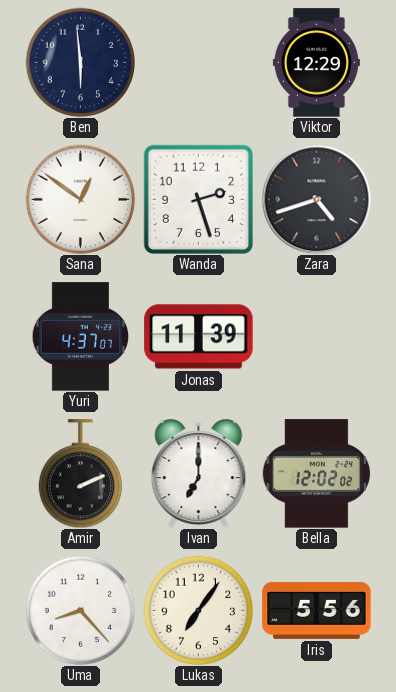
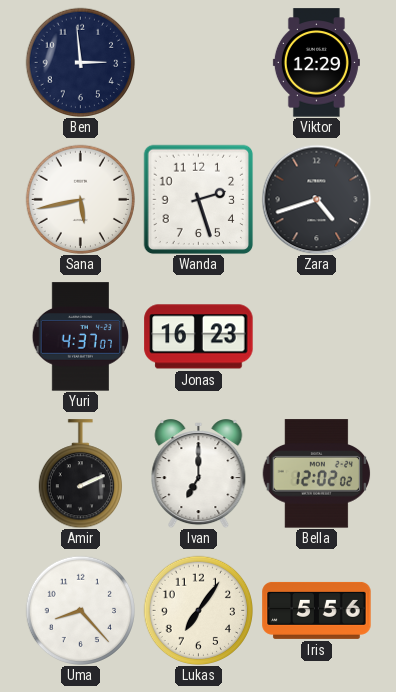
Ben: 5:59 -> 2:59 (80, 62)
Sana: 12:51 -> 5:43 (80, 199)
Jonas: 11:39 -> 16:23 (199, 337)
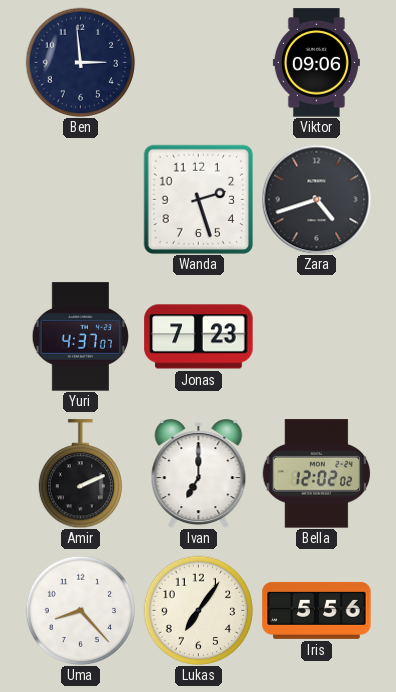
Viktor: 12:29 -> 09:06 (316, 63)
Sana: 5:43 -> none (80, 199)
Jonas: 16:23 -> 7:23 (199, 337)
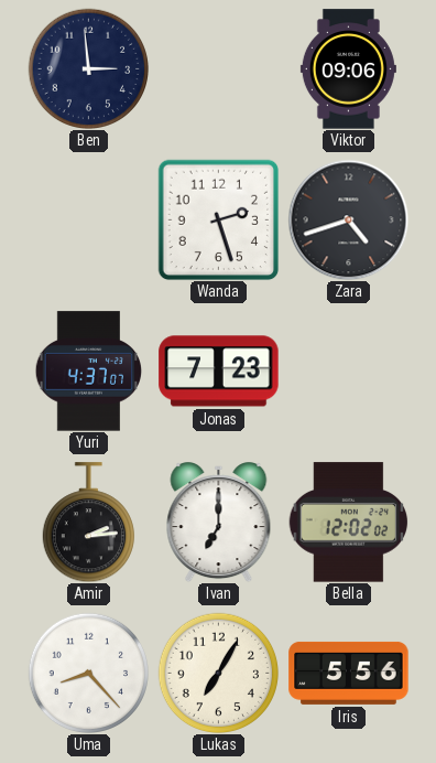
Amir: 2:11 -> 2:14 (88, 523)
Lukas: 7:06 -> 7:05 (218, 673)
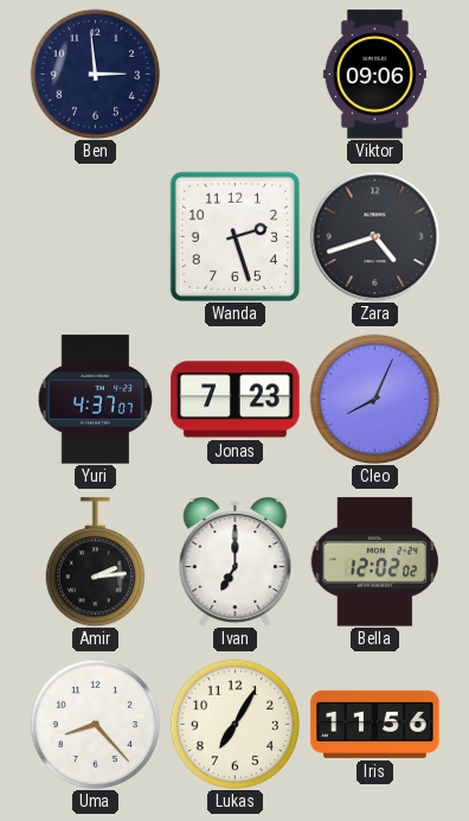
Cleo: none -> 8:04 (374, 399)
Iris: 5:56 -> 11:56 (375, 724)
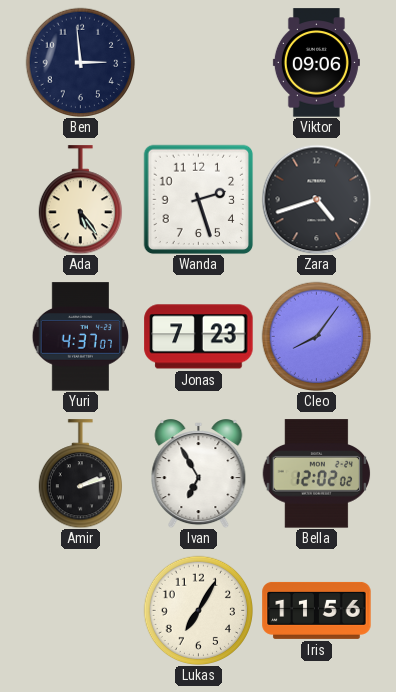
Ada: none -> 5:24 (80, 200)
Cleo: 8:04 -> 8:06 (316, 336)
Amir: 2:14 -> 2:12 (80, 474)
Ivan: 7:00 -> 6:55 (199, 474)
Uma: 8:23 -> none (95, 724)
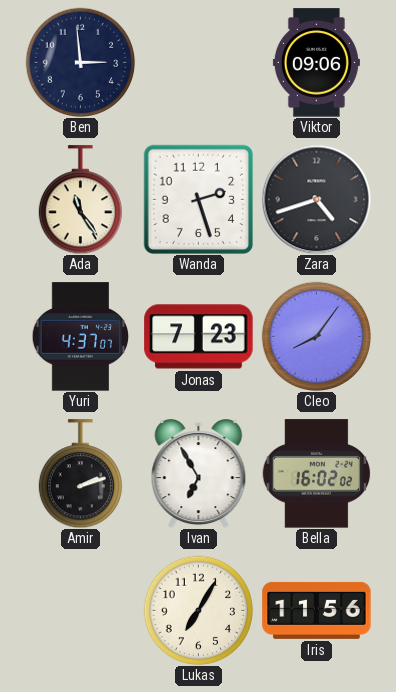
Ada: 5:24 -> 11:24 (80, 200)
Bella: 12:02 -> 16:02 (316, 474)
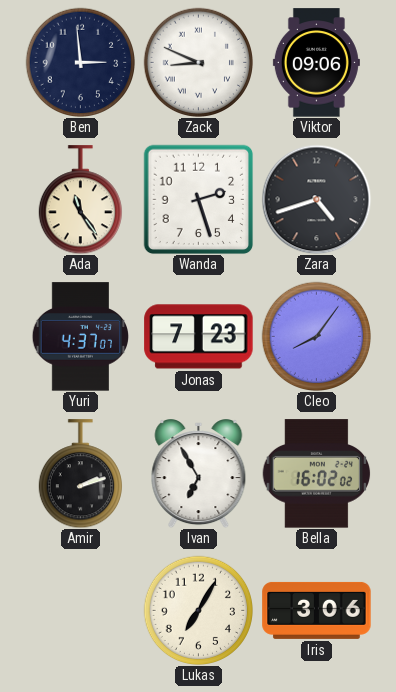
Zack: none -> 8:49 (198, 62)
Iris: 11:56 -> 3:06 (317, 610)
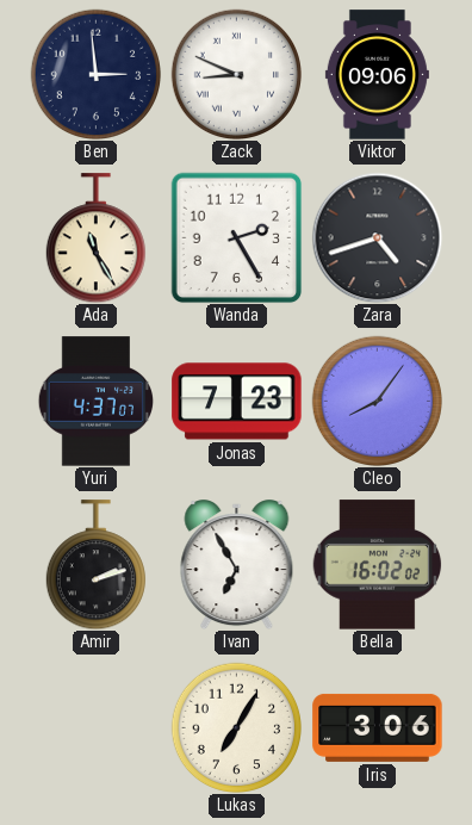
Ada: 11:24 -> 11:25 (95, 238)
Wanda: 2:27 -> 2:25 (236, 237)
